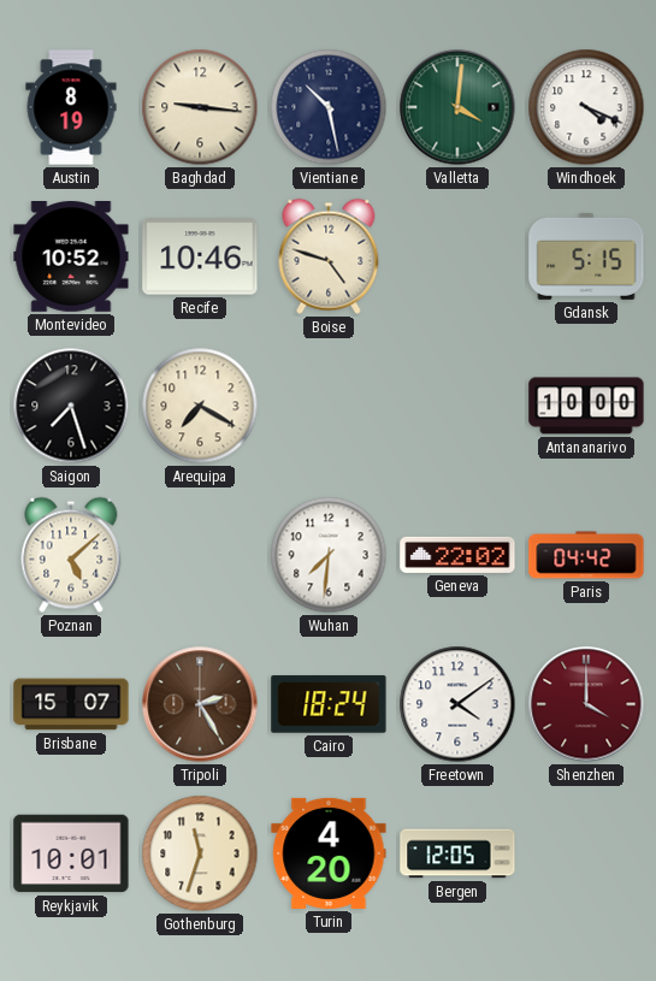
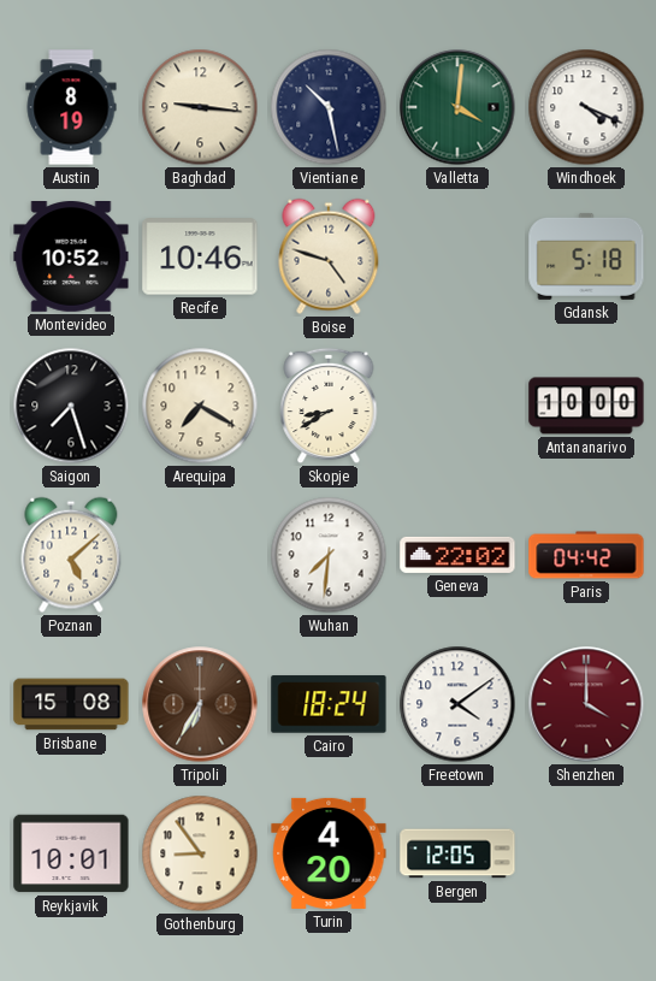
Gdansk: 5:15 -> 5:18 (586, 256)
Skopje: none -> 8:40 (329, 406)
Brisbane: 15:07 -> 15:08 (71, 704)
Tripoli: 2:25 -> 6:35 (200, 704)
Gothenburg: 11:33 -> 8:54 (200, 853)
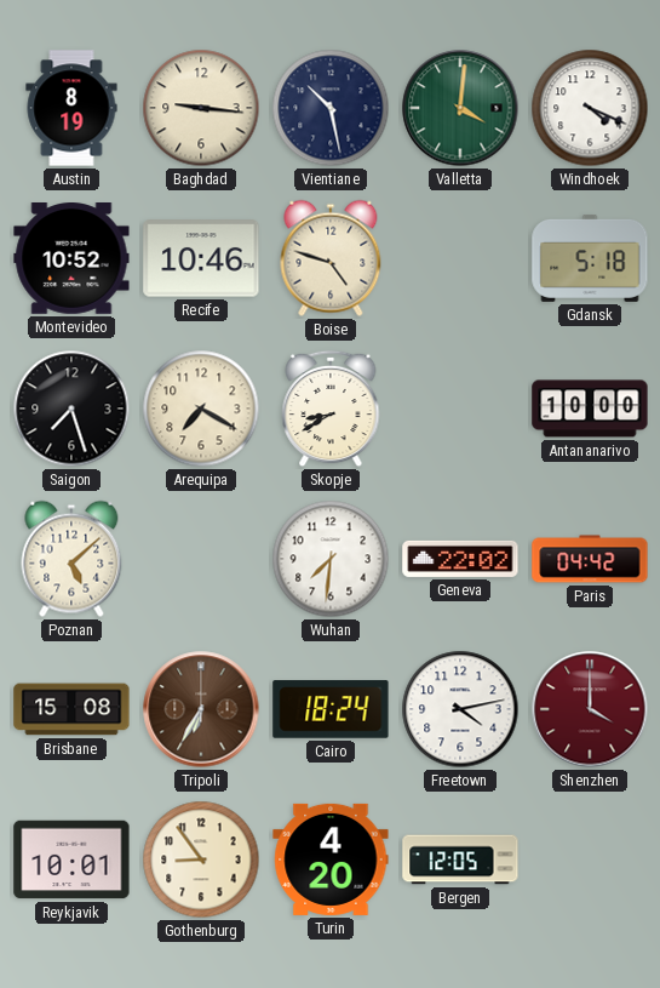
Freetown: 4:09 -> 4:13 (460, 709)
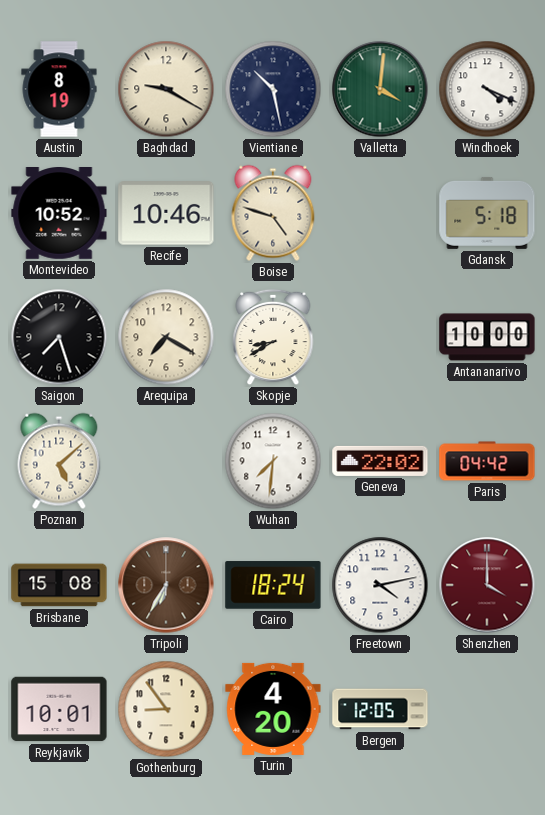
Baghdad: 9:16 -> 9:20 (166, 89)
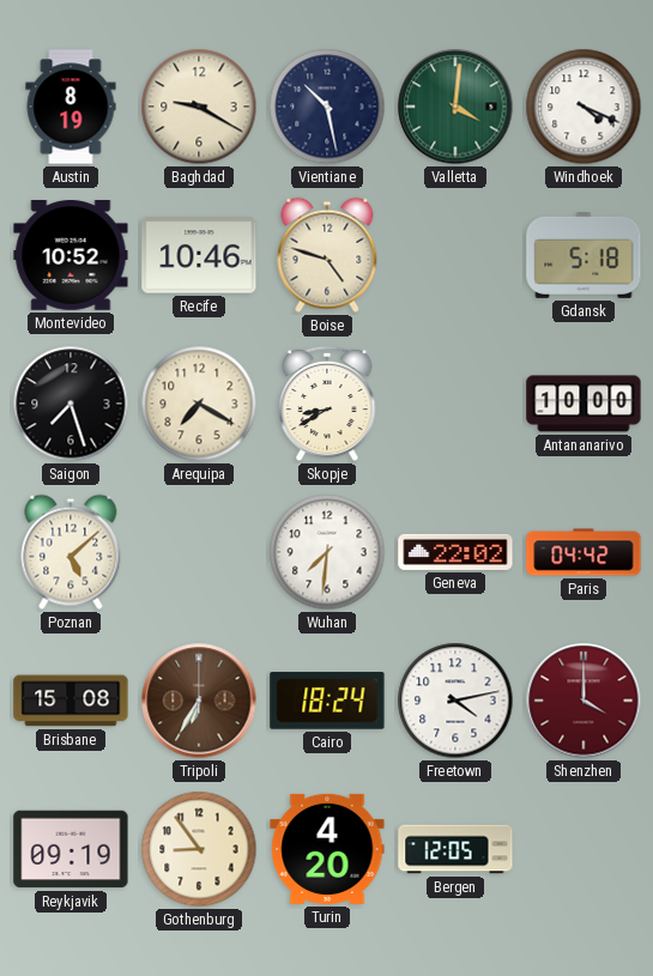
Reykjavik: 10:01 -> 09:19 (71, 849)
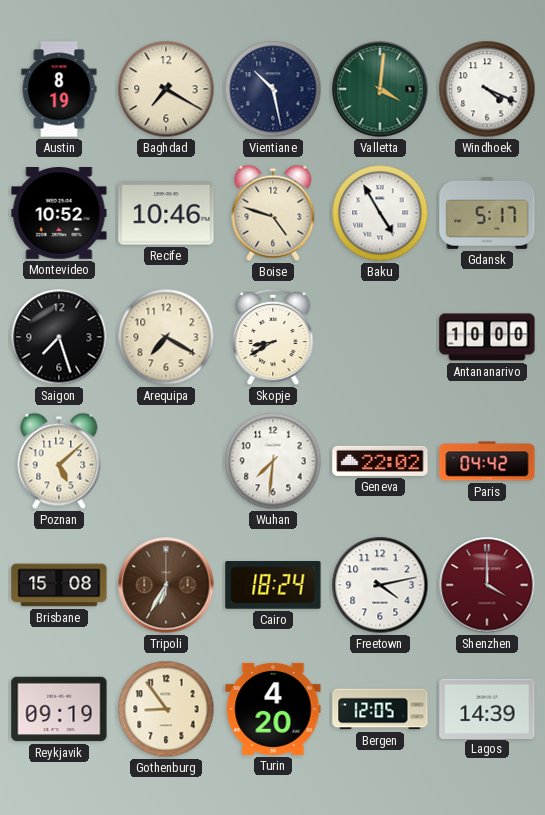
Baghdad: 9:20 -> 7:20 (166, 89)
Baku: none -> 4:55 (380, 213)
Gdansk: 5:18 -> 5:17 (487, 213)
Lagos: none -> 14:39 (487, 708)
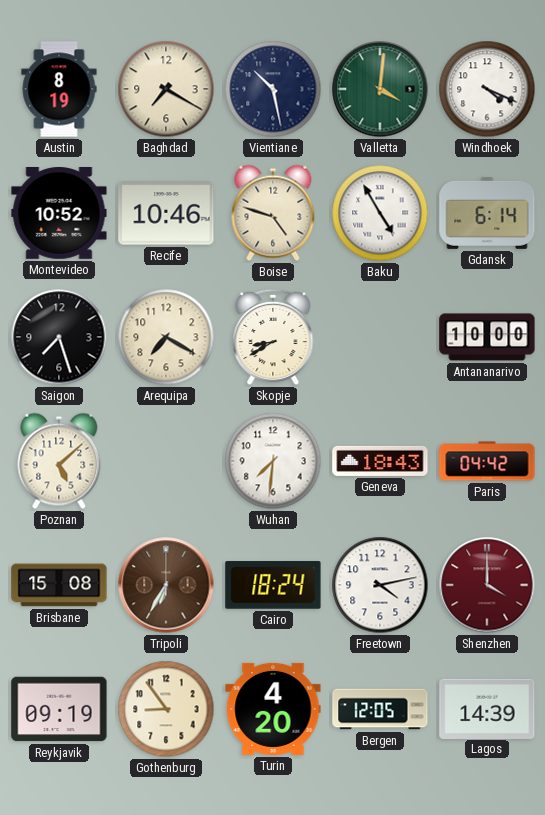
Gdansk: 5:17 -> 6:14 (487, 213)
Geneva: 22:02 -> 18:43 (380, 461)
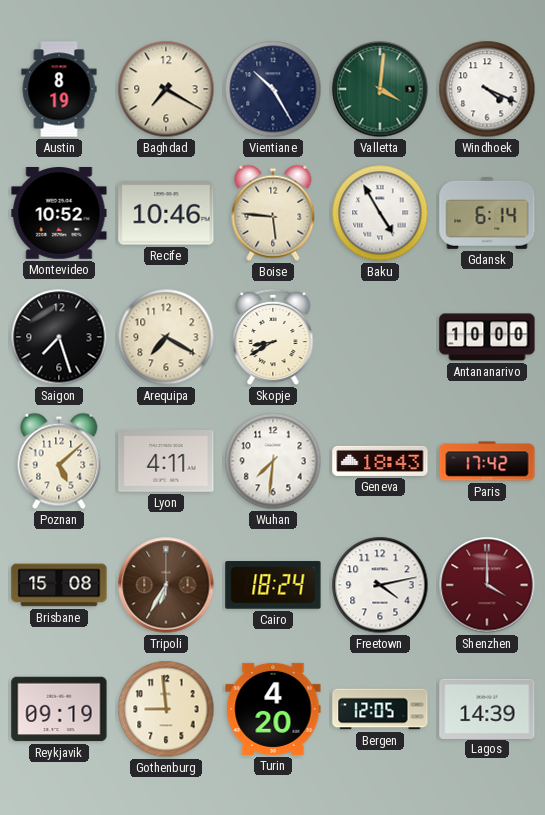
Vientiane: 10:28 -> 10:25 (273, 89)
Boise: 4:48 -> 5:46 (273, 213)
Lyon: none -> 4:11 (166, 462)
Paris: 04:42 -> 17:42 (487, 461)
Gothenburg: 8:54 -> 8:59 (166, 709)
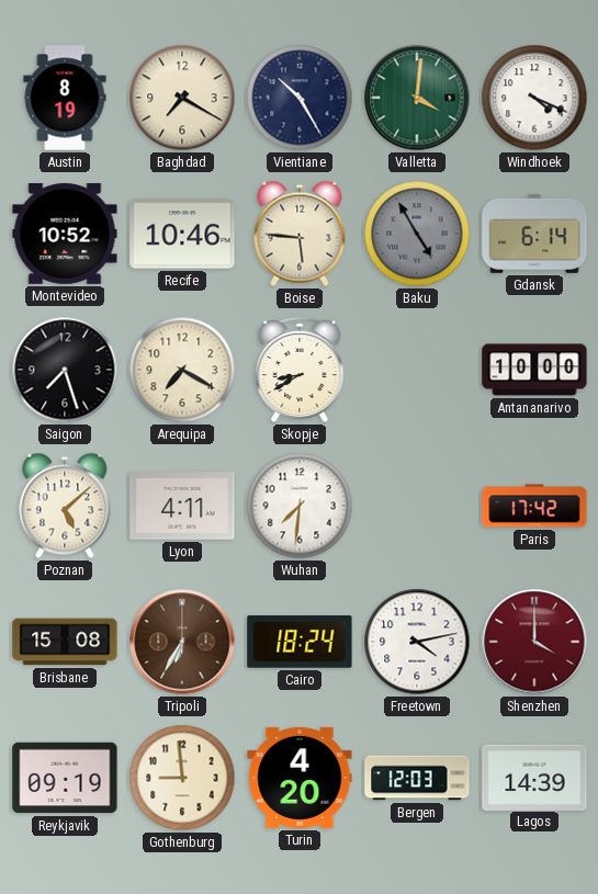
Baku dial: white -> grey (417, 234)
Geneva: 18:43 -> none (380, 461)
Bergen: 12:05 -> 12:03 (417, 778)
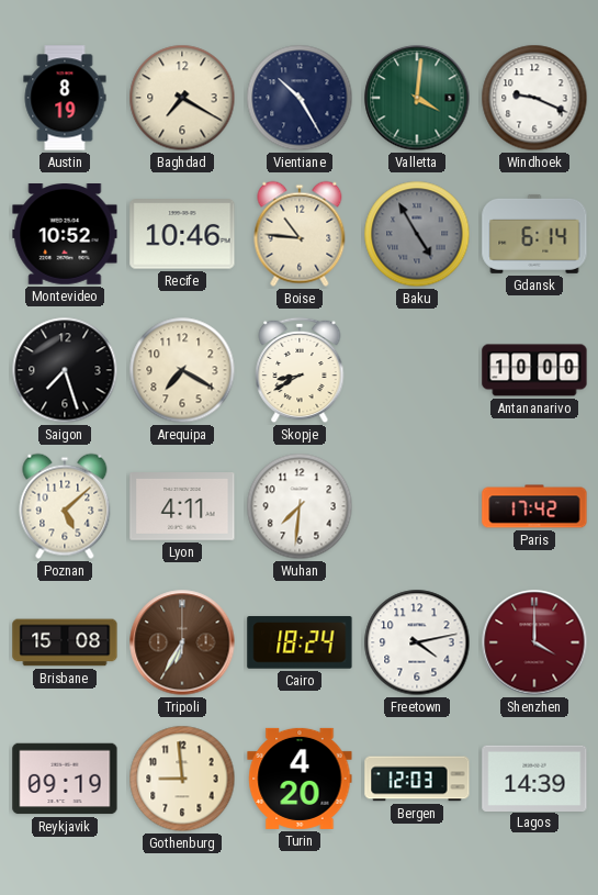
Windhoek: 4:19 -> 9:19 (534, 98)
Boise: 5:46 -> 10:46 (300, 234)
